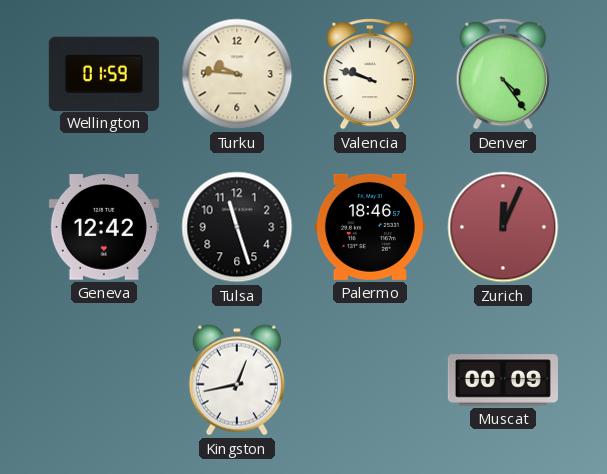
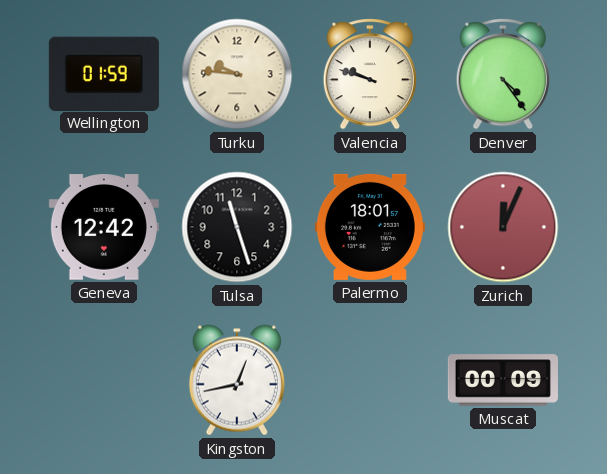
Palermo: 18:46 -> 18:01 (370, 227)
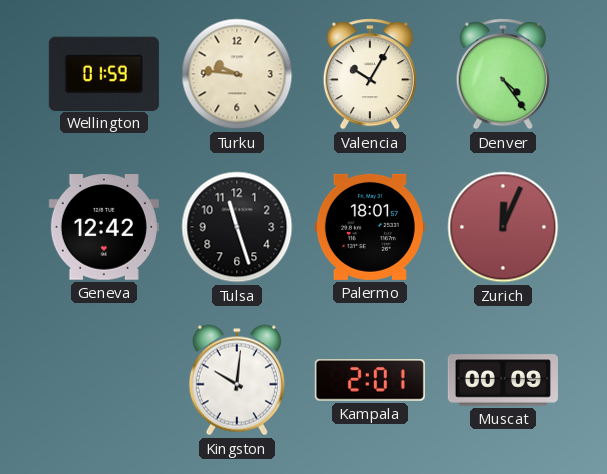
Valencia: 9:48 -> 10:05 (370, 74)
Kingston: 12:43 -> 10:01 (237, 380)
Kampala: none -> 2:01 (370, 381)
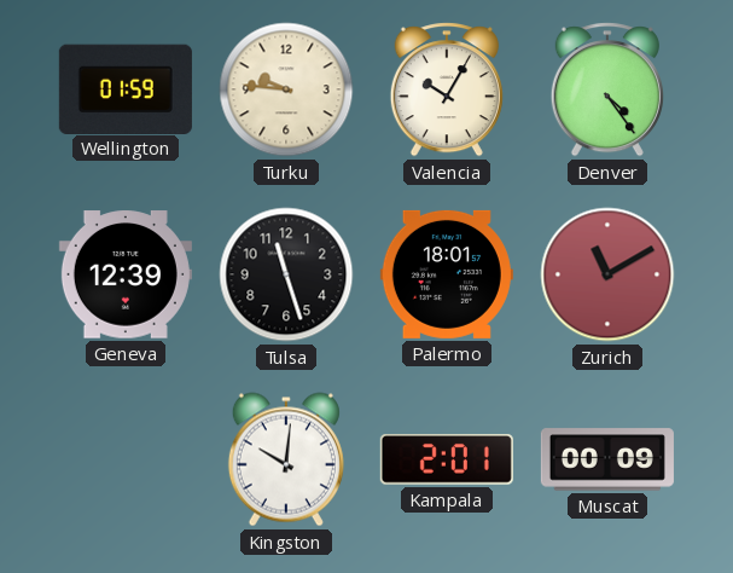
Geneva: 12:42 -> 12:39 (126, 274)
Zurich: 12:04 -> 11:10 (607, 274)
